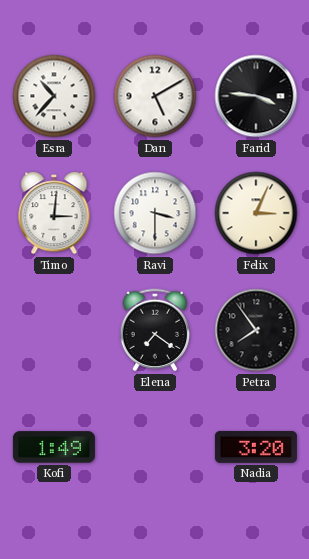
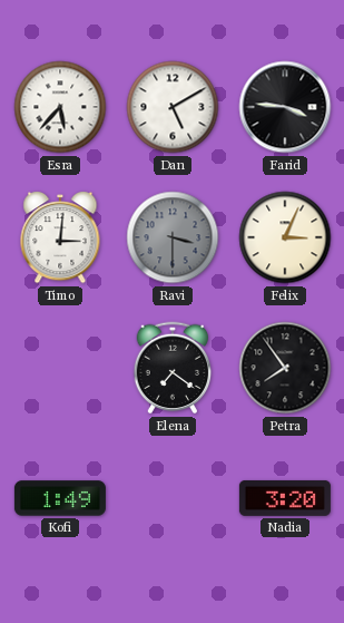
Esra: 10:37 -> 5:37 (60, 107)
Ravi dial: white -> grey (173, 237)
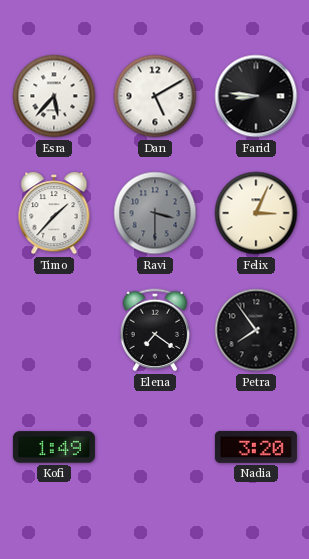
Farid: 3:46 -> 8:46 (256, 96)
Timo: 3:01 -> 1:37 (54, 213)
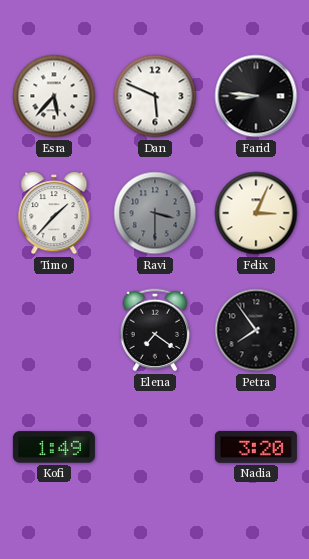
Dan: 5:10 -> 5:49 (155, 96)
